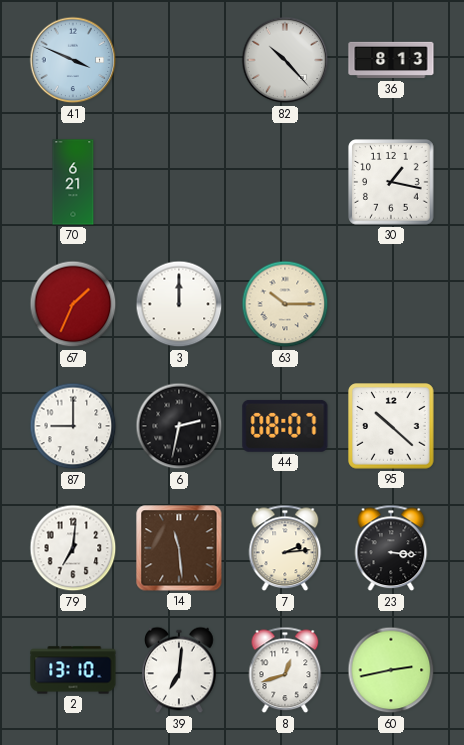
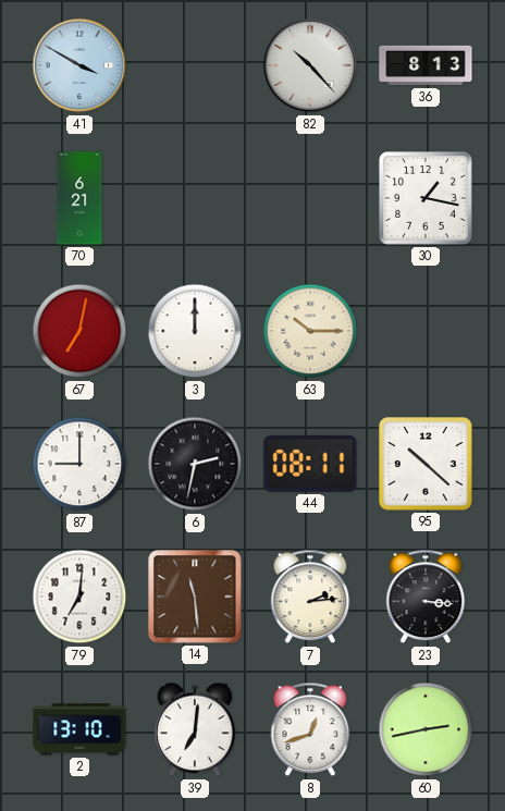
41: 3:49 -> 3:50 (79, 65)
67: 1:34 -> 7:02 (79, 331)
44: 08:07 -> 08:11 (310, 464)
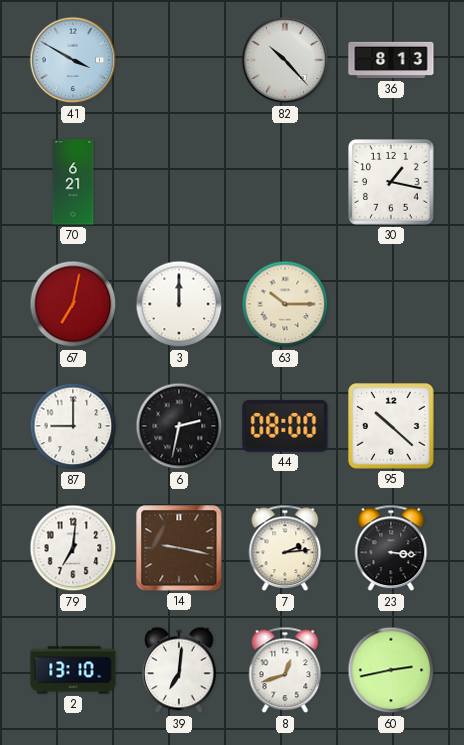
44: 08:11 -> 08:00 (285, 426)
14: 11:29 -> 9:17 (179, 548)
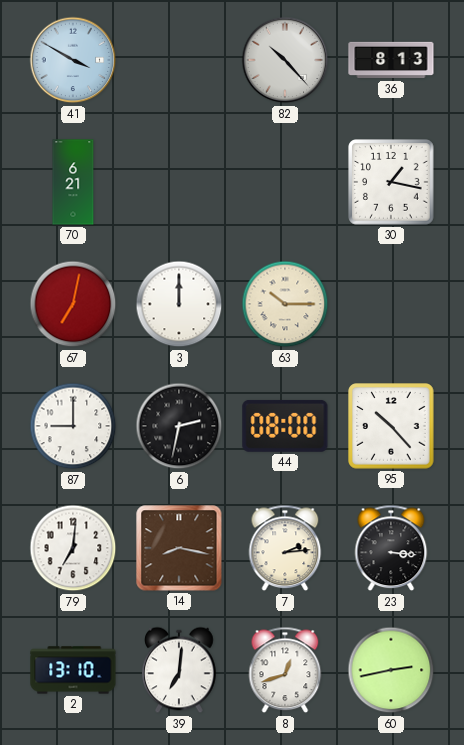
95: 10:22 -> 10:23 (391, 426)
14: 9:17 -> 8:17 (179, 548)
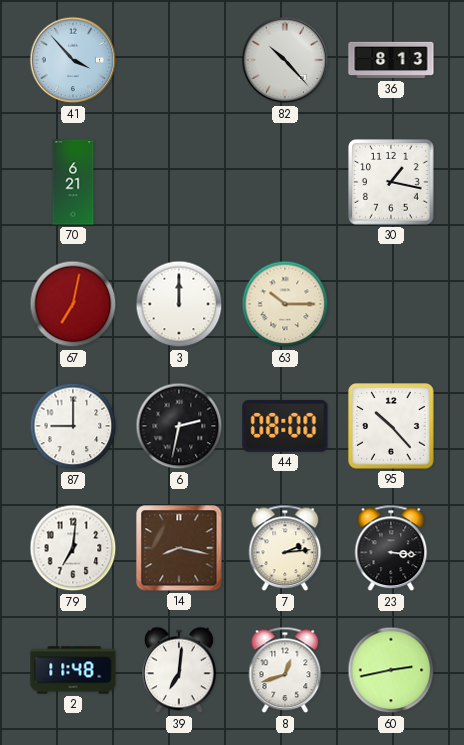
41: 3:50 -> 3:53 (73, 60)
2: 13:10 -> 11:48 (73, 670)
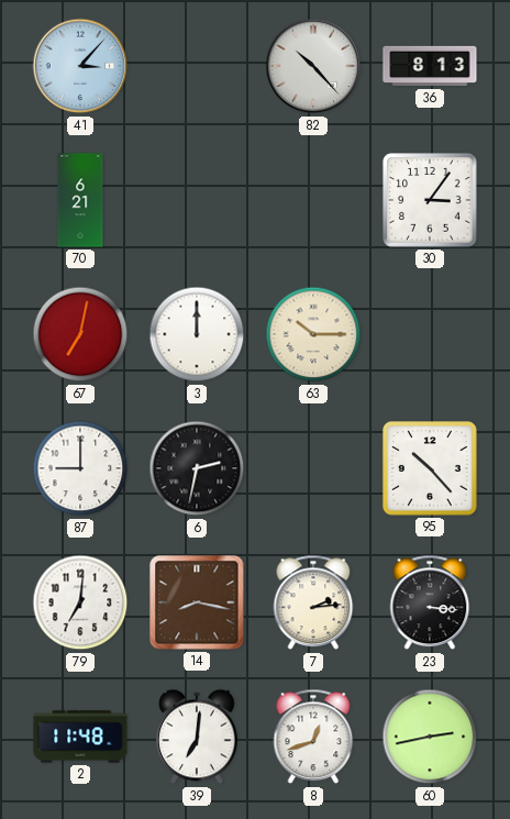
41: 3:53 -> 3:07 (80, 66)
30: 1:17 -> 3:06 (430, 200)
44: 08:00 -> none (285, 426)
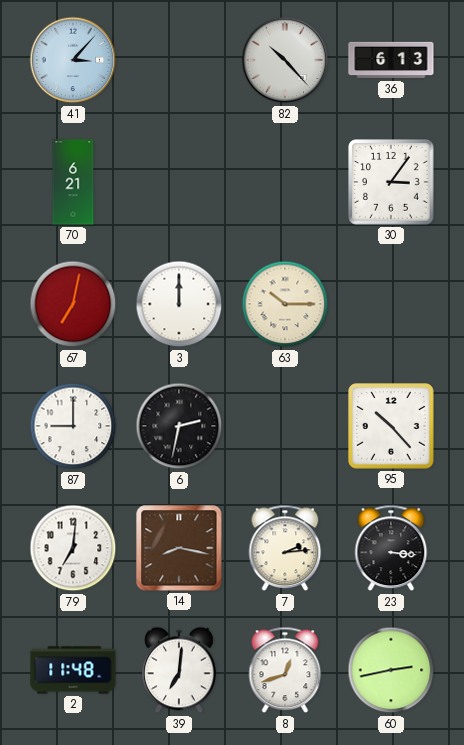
36: 8:13 -> 6:13 (391, 60)
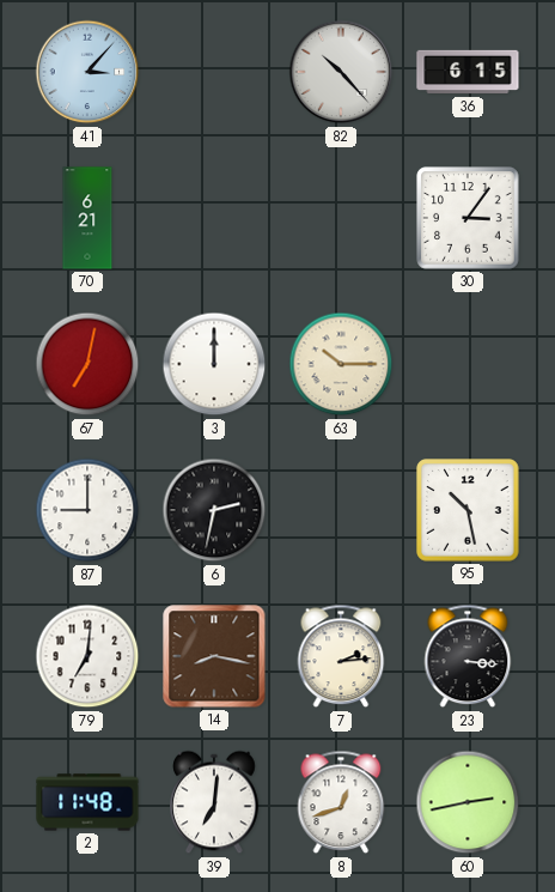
36: 6:13 -> 6:15 (468, 72)
95: 10:23 -> 10:28 (468, 510)
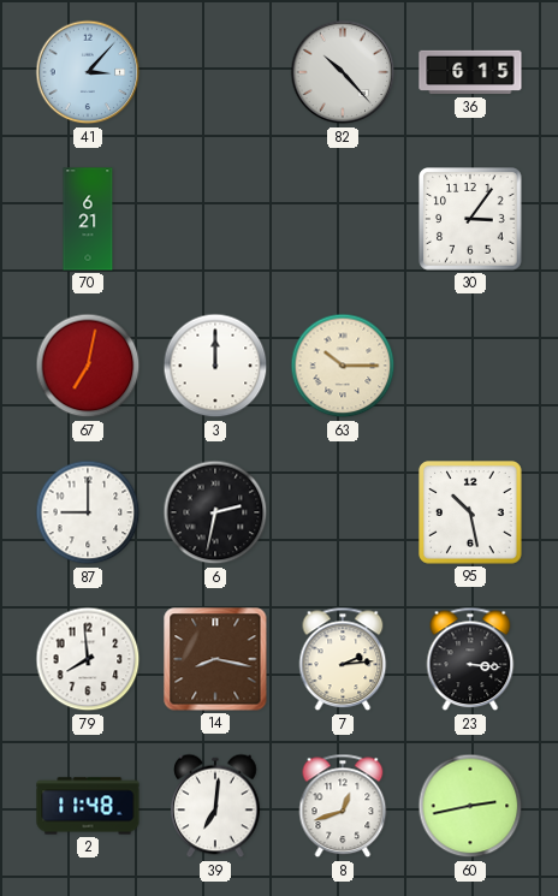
79: 7:01 -> 7:59 (88, 659)
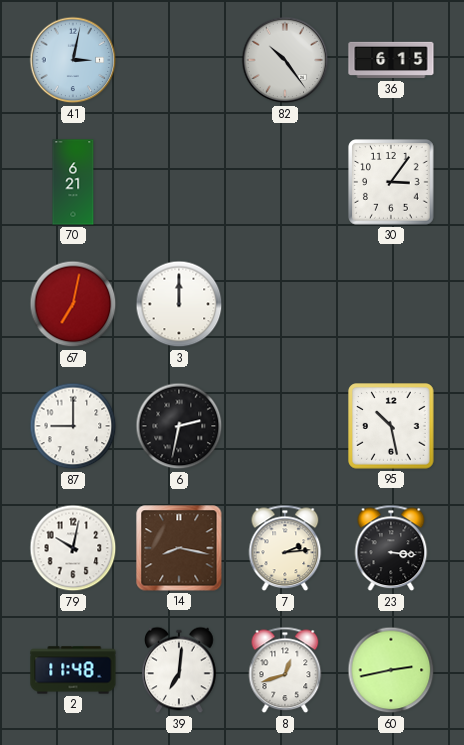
41: 3:07 -> 3:02 (73, 60)
82: 10:23 -> 10:24 (285, 60)
63: 10:15 -> none (343, 366)
79: 7:59 -> 10:02 (73, 548)
